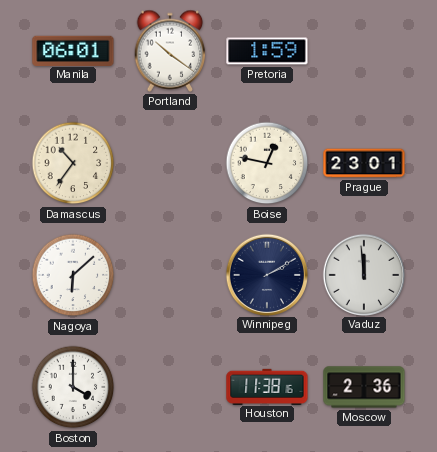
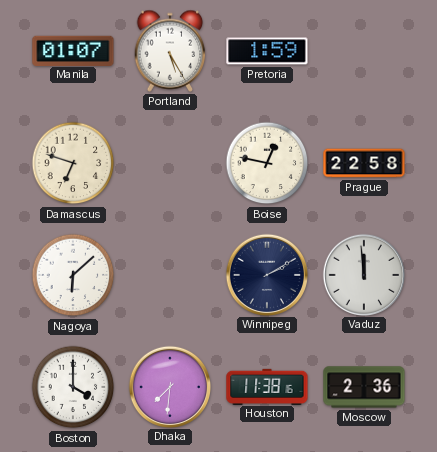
Manila: 06:01 -> 01:07 (73, 50)
Portland: 10:21 -> 5:25 (170, 51)
Damascus: 10:36 -> 6:48 (73, 163)
Prague: 23:01 -> 22:58 (364, 163)
Dhaka: none -> 7:31 (169, 386)
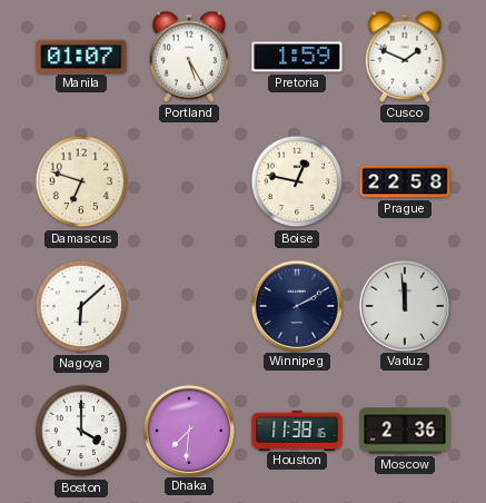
Cusco: none -> 1:49 (405, 57)
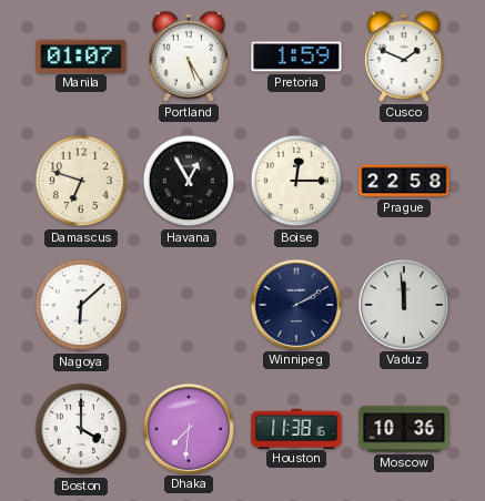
Havana: none -> 12:55 (189, 181)
Boise: 12:47 -> 12:15 (296, 181)
Moscow: 2:36 -> 10:36 (404, 429)
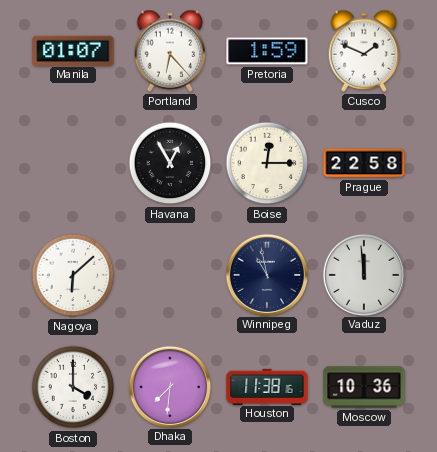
Portland: 5:25 -> 6:23 (170, 51)
Damascus: 6:48 -> none (81, 181)
Winnipeg: 2:10 -> 10:58 (266, 274)
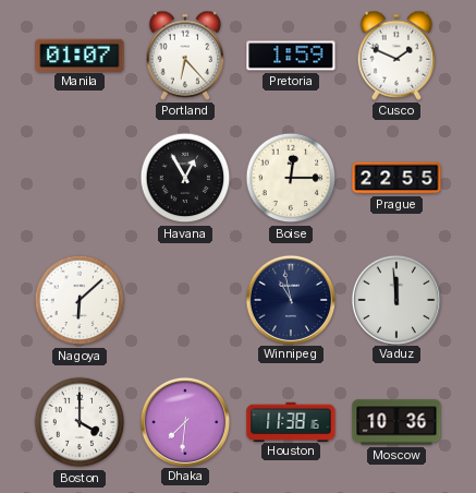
Prague: 22:58 -> 22:55 (396, 178)
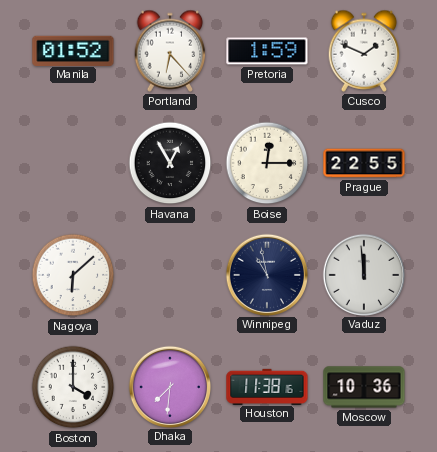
Manila: 01:07 -> 01:52 (73, 50)
